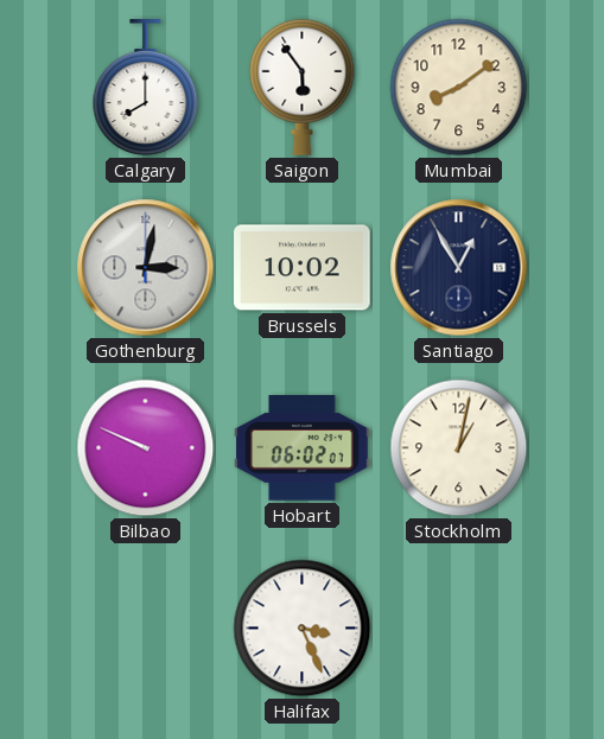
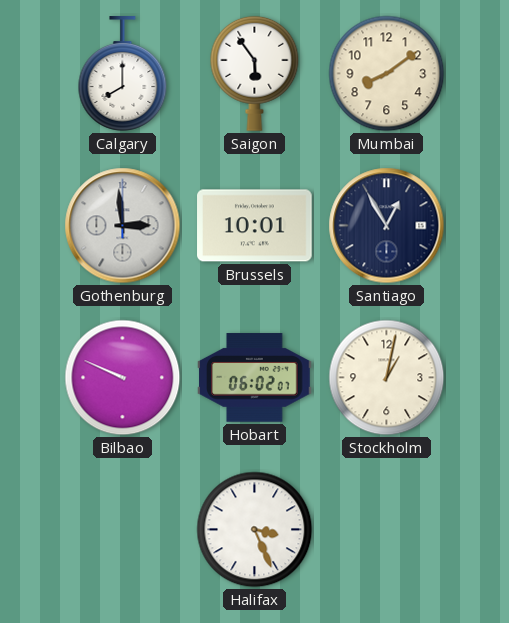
Gothenburg: 3:02 -> 2:59 (123, 226)
Brussels: 10:02 -> 10:01 (255, 226)
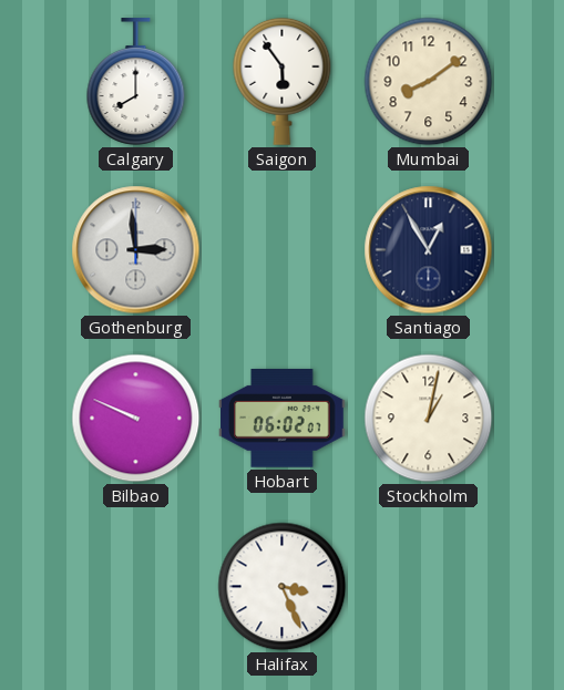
Brussels: 10:01 -> none (255, 226)
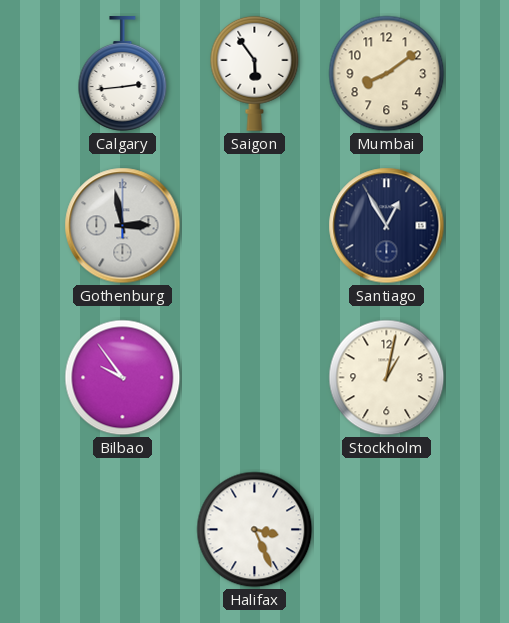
Calgary: 8:00 -> 2:44 (123, 74)
Gothenburg: 2:59 -> 2:58 (123, 226)
Bilbao: 9:49 -> 9:54 (123, 378)
Hobart: 06:02 -> none (283, 419)
